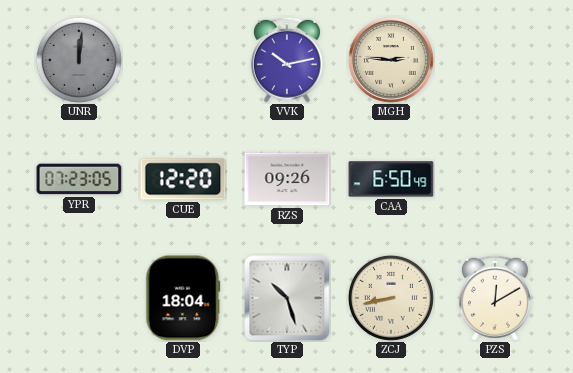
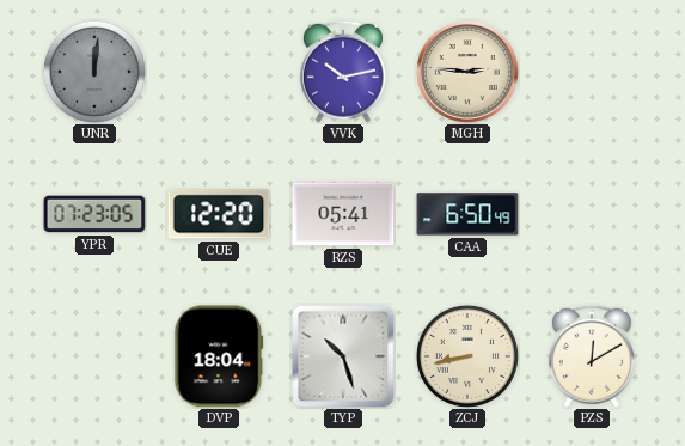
RZS: 09:26 -> 05:41 (343, 214)
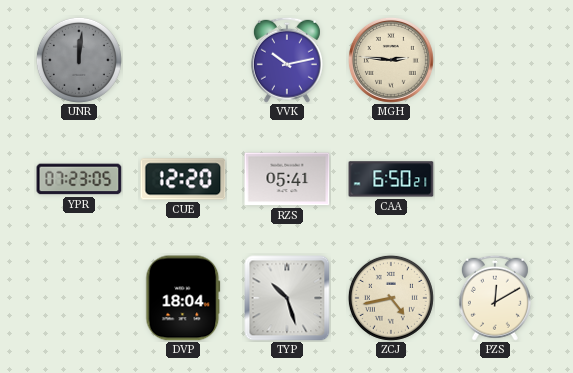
CAA: 6:50:49 -> 6:50:21 (391, 179)
ZCJ: 8:43 -> 4:43 (391, 298)
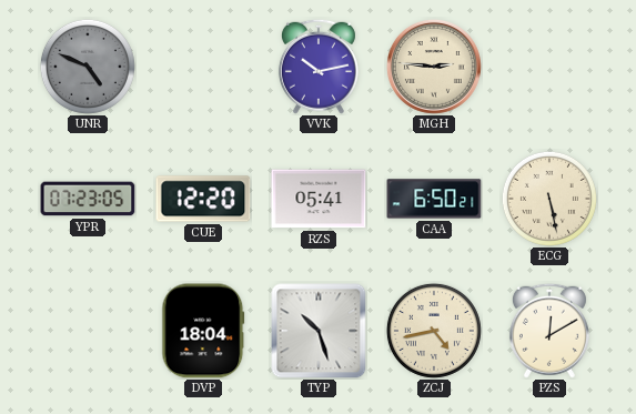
UNR: 12:01 -> 4:49 (88, 67)
ECG: none -> 5:28 (549, 199)
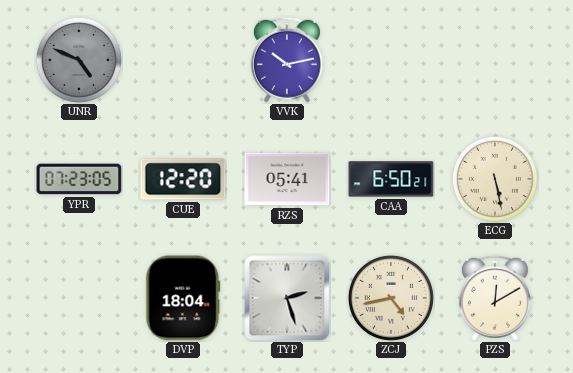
MGH: 2:46 -> none (434, 67)
TYP: 10:27 -> 2:27 (287, 298)
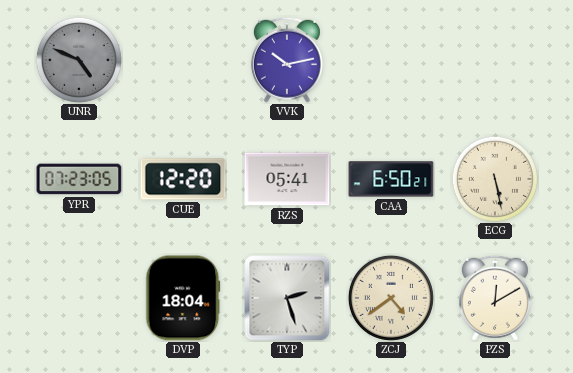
ZCJ: 4:43 -> 4:39 (391, 298)
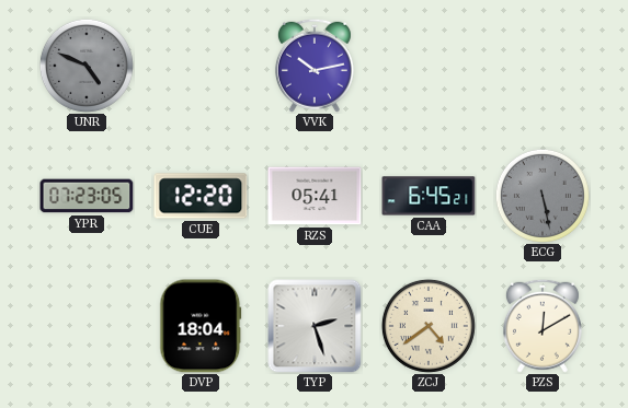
CAA: 6:50 -> 6:45 (429, 196)
ECG dial: cream -> grey (543, 196)
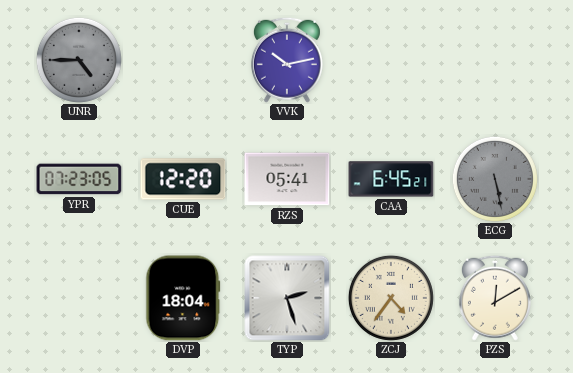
UNR: 4:49 -> 4:45 (79, 60)
ZCJ: 4:39 -> 4:36 (391, 298)
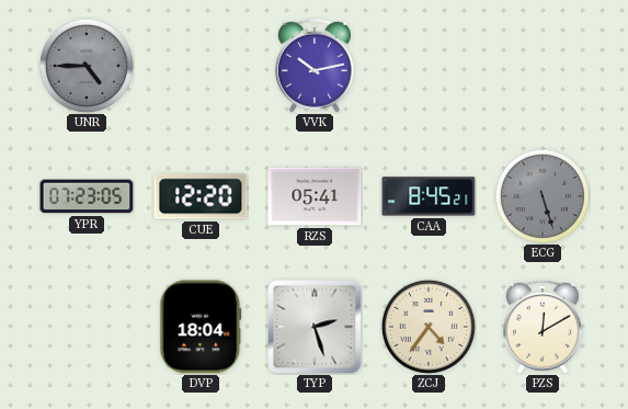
CAA: 6:45 -> 8:45 (429, 196)
ECG: 5:28 -> 5:27 (543, 196)
